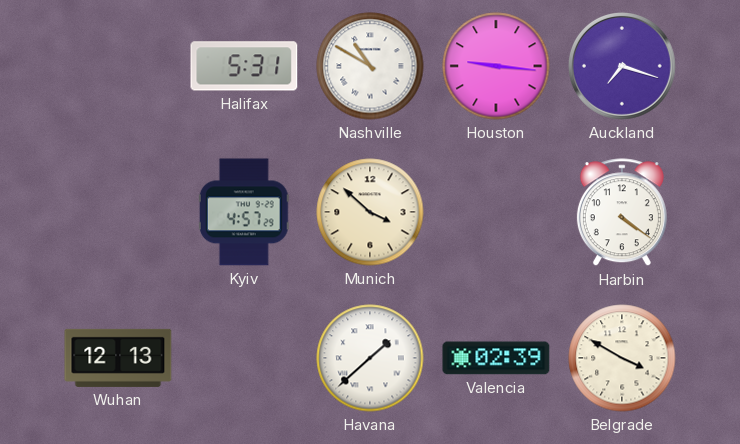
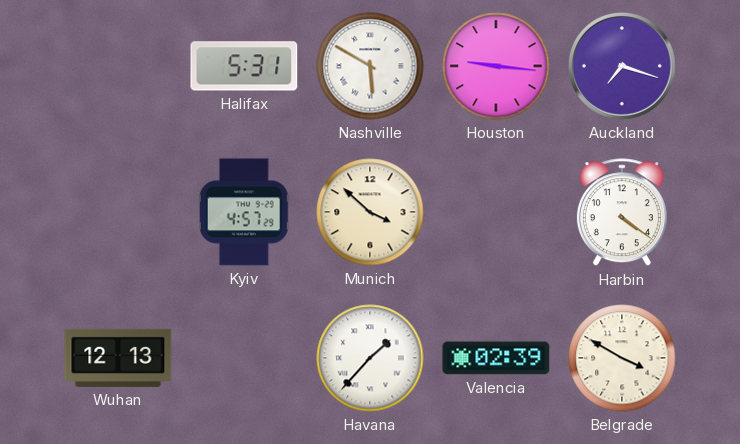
Nashville: 10:50 -> 5:50 (370, 66)
Havana: 1:38 -> 1:37 (370, 358)
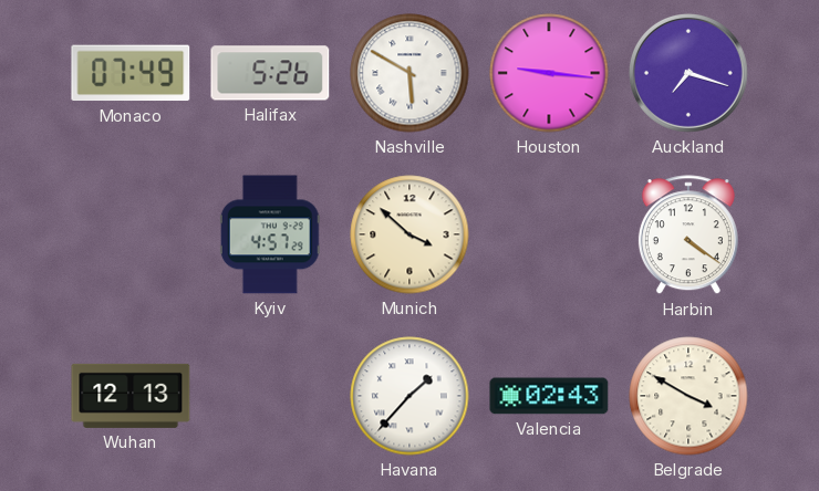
Monaco: none -> 07:49 (131, 73)
Halifax: 5:31 -> 5:26 (270, 73)
Valencia: 02:39 -> 02:43 (549, 396)
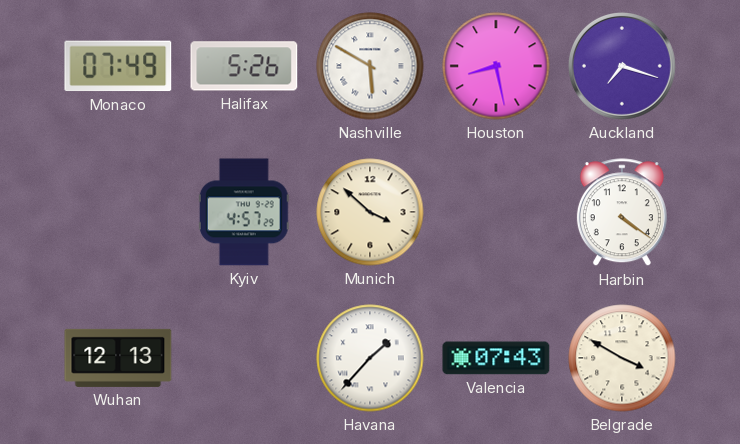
Houston: 9:16 -> 8:28 (496, 66)
Valencia: 02:43 -> 07:43 (496, 358)
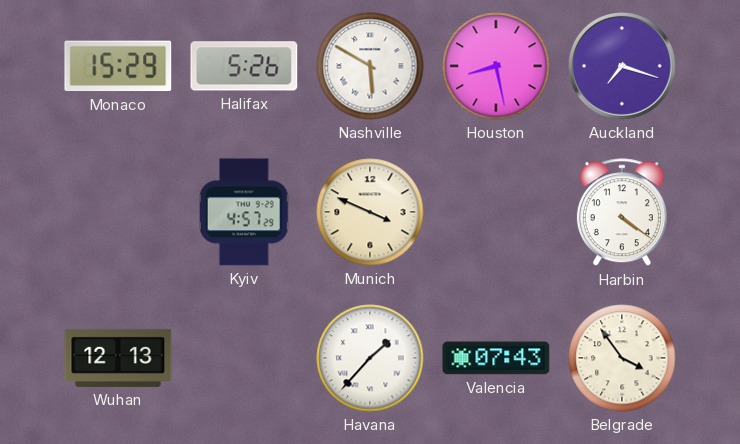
Monaco: 07:49 -> 15:29 (118, 66)
Munich: 3:52 -> 3:49 (370, 212)
Belgrade: 3:50 -> 3:54 (622, 358)
